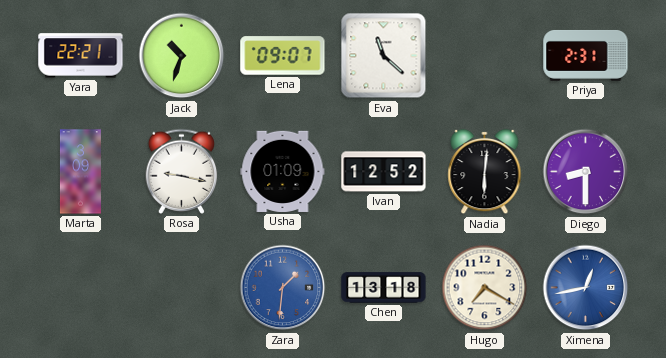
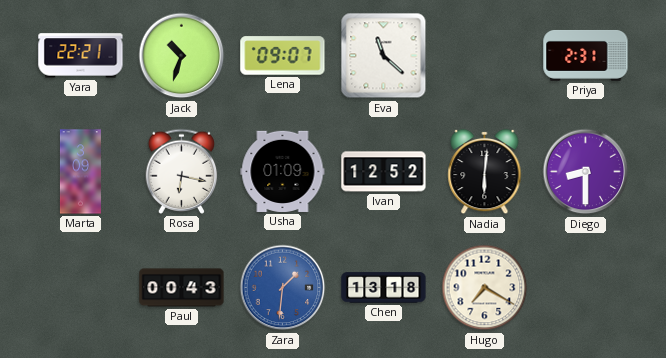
Rosa: 9:17 -> 6:17 (182, 171)
Paul: none -> 00:43 (182, 288)
Ximena: 12:43 -> none (586, 288)
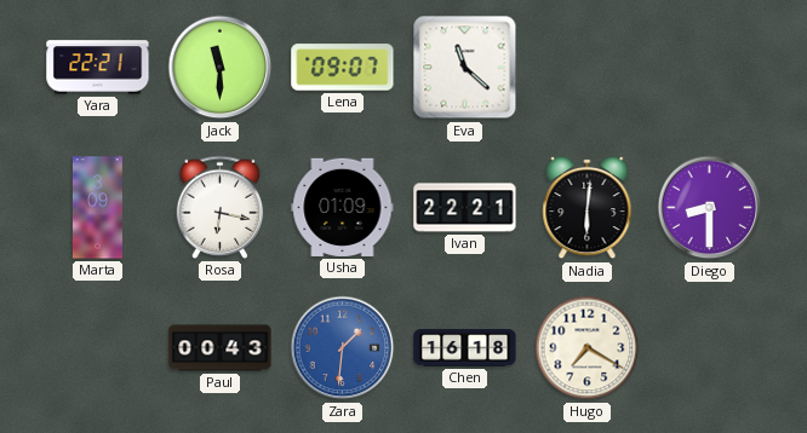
Jack: 10:33 -> 11:30 (221, 68)
Priya: 2:31 -> none (586, 55)
Ivan: 12:52 -> 22:21 (465, 208)
Chen: 13:18 -> 16:18 (465, 348)
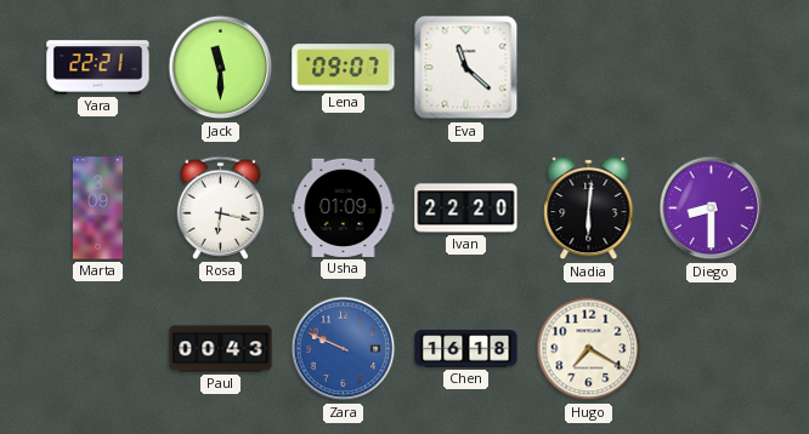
Ivan: 22:21 -> 22:20 (466, 209)
Zara: 1:31 -> 9:49 (344, 349)
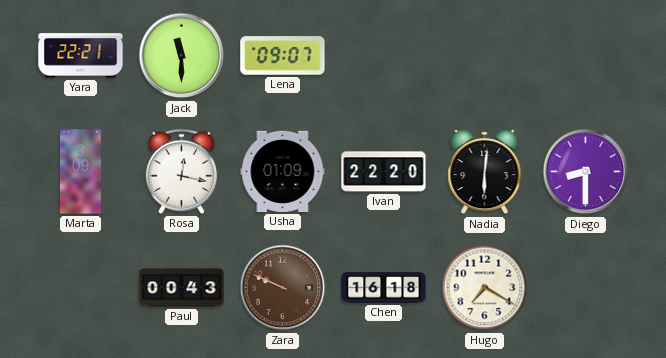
Eva: 11:22 -> none (466, 68)
Rosa: 6:17 -> 12:17 (182, 171)
Zara dial: blue -> brown (283, 288)
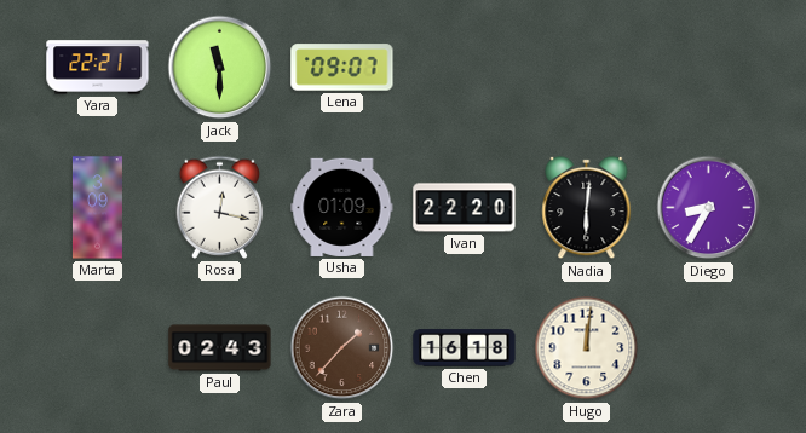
Diego: 8:30 -> 8:35 (709, 208)
Paul: 00:43 -> 02:43 (220, 348)
Zara: 9:49 -> 1:37 (342, 348)
Hugo: 7:20 -> 12:01 (587, 348)
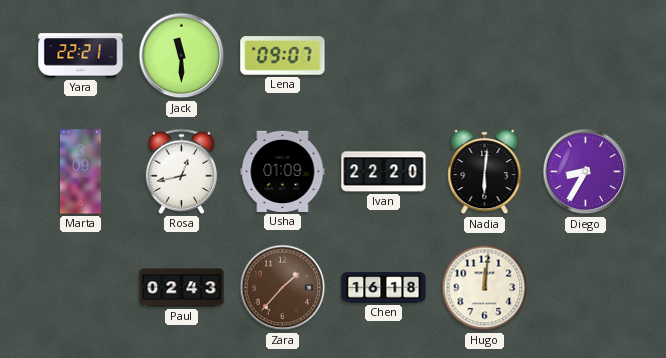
Rosa: 12:17 -> 12:43 (182, 171)
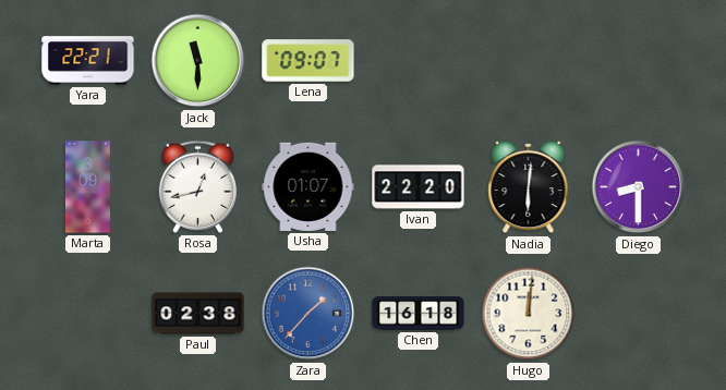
Usha: 01:09 -> 01:07 (308, 186)
Diego: 8:35 -> 8:30 (639, 187)
Paul: 02:43 -> 02:38 (198, 314)
Zara dial: brown -> blue (308, 314)
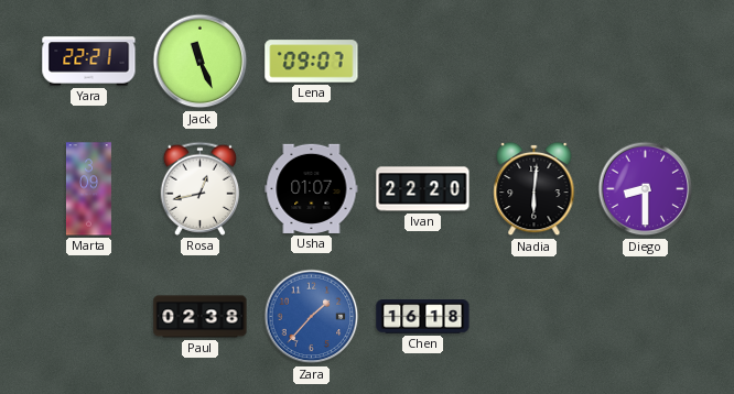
Jack: 11:30 -> 11:26 (201, 62)
Hugo: 12:01 -> none (529, 314)
